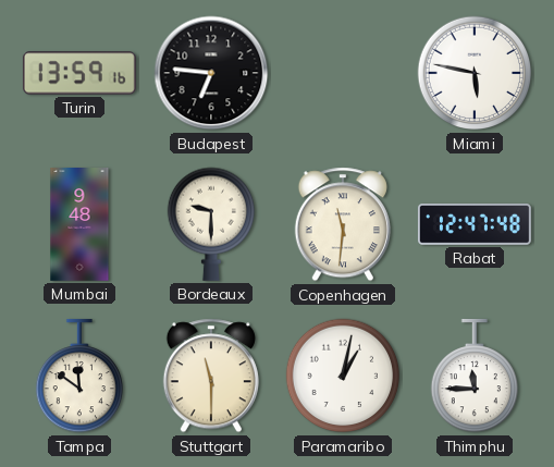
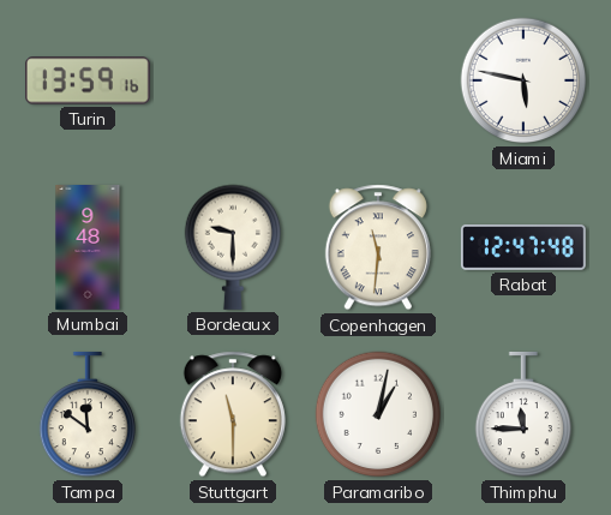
Budapest: 6:46 -> none (211, 73)
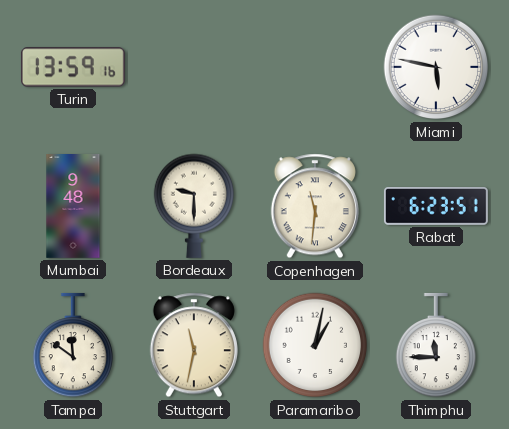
Rabat: 12:47 -> 6:23 (436, 207)
Stuttgart: 11:30 -> 11:32 (194, 345)
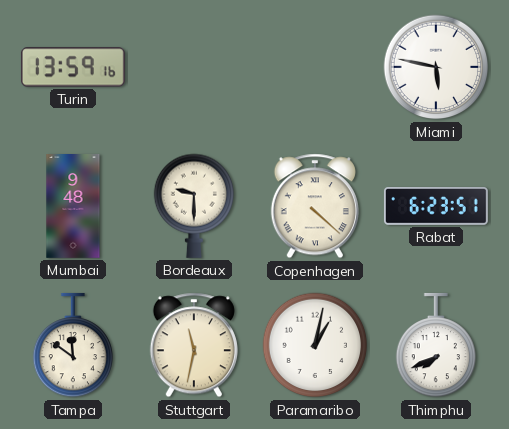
Copenhagen: 11:31 -> 4:22 (315, 206)
Thimphu: 11:45 -> 7:41 (435, 345)
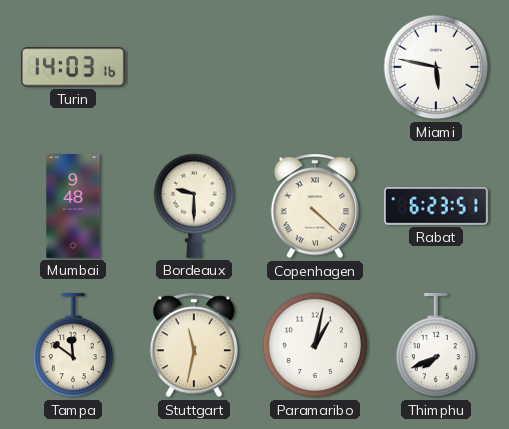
Turin: 13:59 -> 14:03 (73, 67)
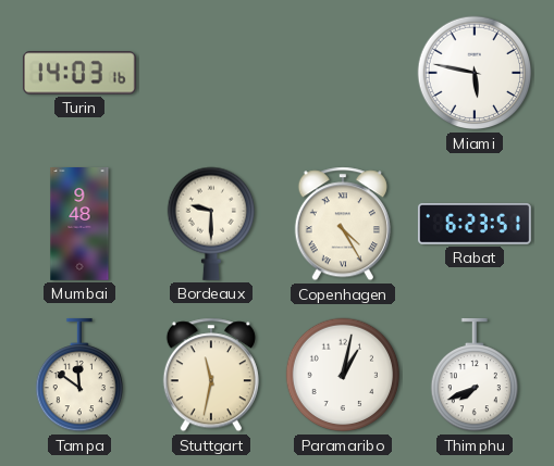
Copenhagen: 4:22 -> 4:25 (343, 224)
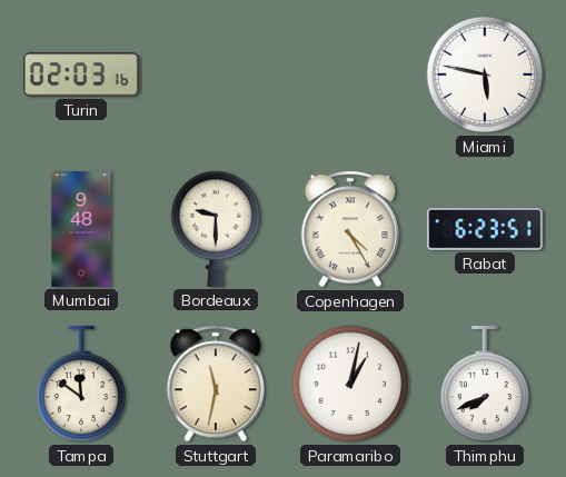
Turin: 14:03 -> 02:03 (81, 74)
